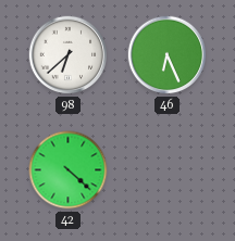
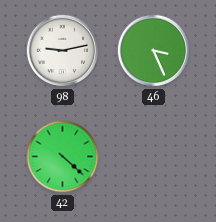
98: 6:38 -> 9:13 (63, 51)
46: 6:26 -> 3:26 (154, 51)
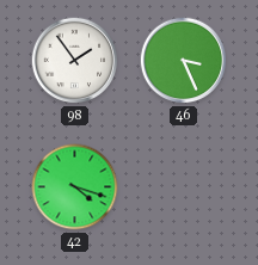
98: 9:13 -> 1:54 (75, 61)
42: 4:22 -> 4:18 (75, 187)
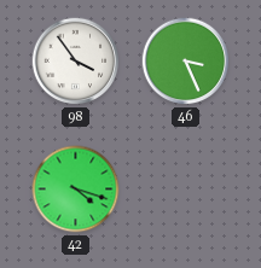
98: 1:54 -> 3:54 (76, 62)
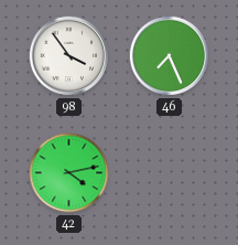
46: 3:26 -> 7:26 (170, 56)
42: 4:18 -> 4:13 (69, 173)
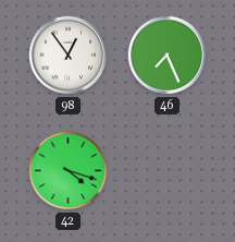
98: 3:54 -> 12:54 (69, 56)
42: 4:13 -> 4:18 (69, 171)
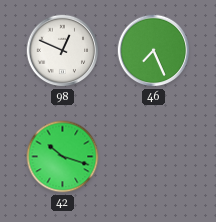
98: 12:54 -> 12:49 (63, 51)
42: 4:18 -> 10:18 (63, 157)
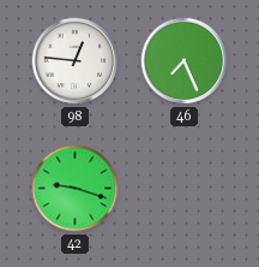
98: 12:49 -> 12:46 (76, 61)
42: 10:18 -> 9:18 (76, 189)
